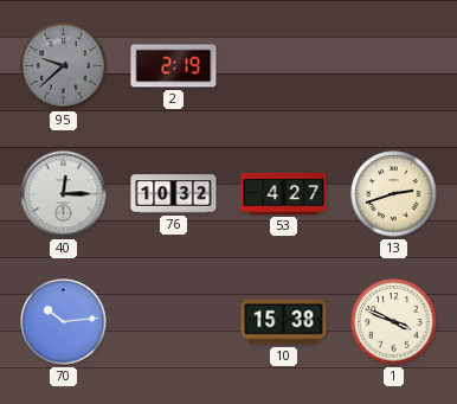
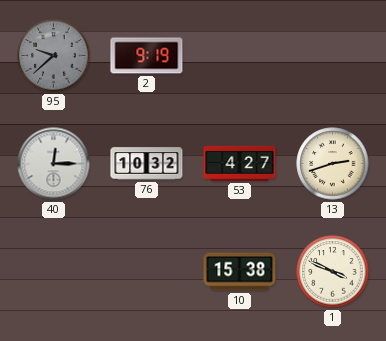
2: 2:19 -> 9:19 (147, 56)
70: 10:14 -> none (64, 322)
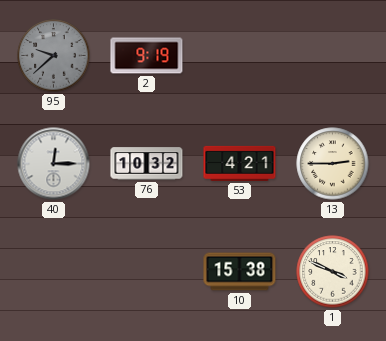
53: 4:27 -> 4:21 (240, 163)
13: 2:42 -> 2:45 (333, 164)
